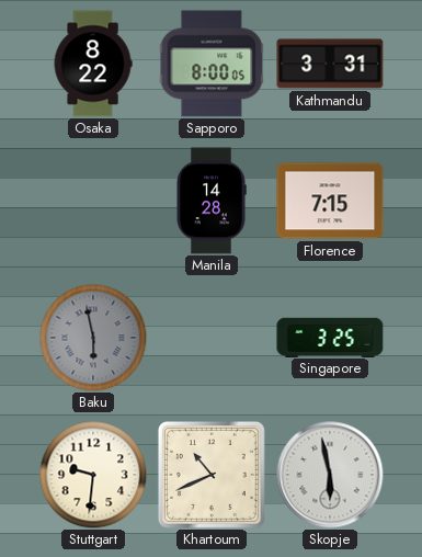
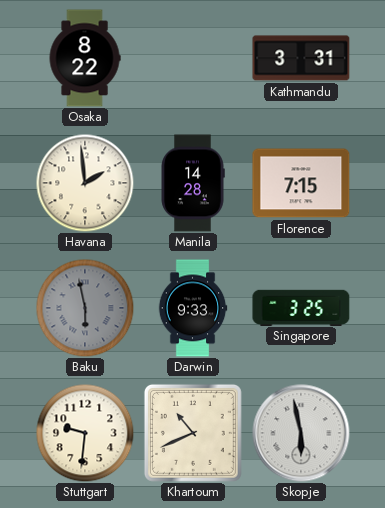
Sapporo: 8:00 -> none (212, 64)
Havana: none -> 1:59 (85, 183)
Darwin: none -> 9:33 (193, 308)
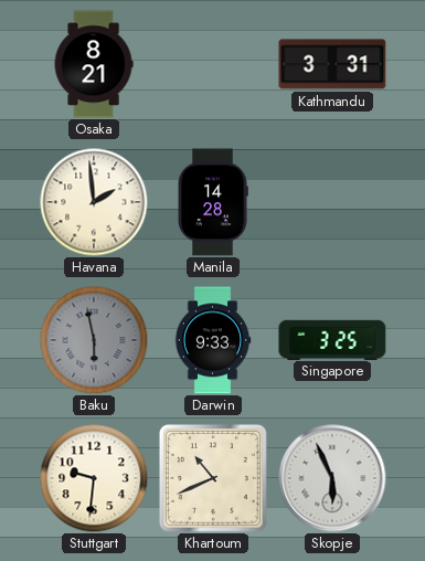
Osaka: 8:22 -> 8:21 (94, 64)
Florence: 7:15 -> none (301, 183)
Skopje: 5:58 -> 5:56 (332, 478)
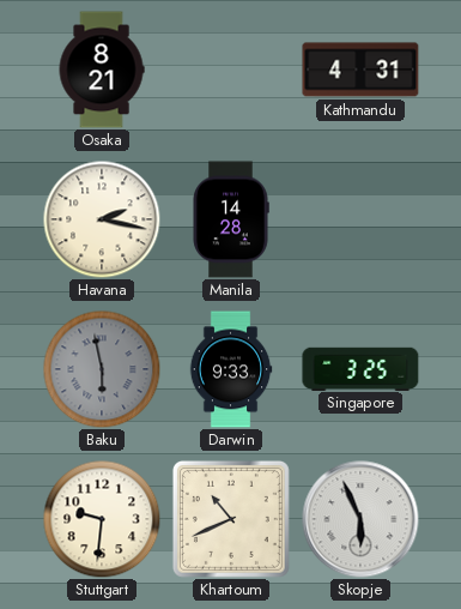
Kathmandu: 3:31 -> 4:31 (360, 70)
Havana: 1:59 -> 2:17 (102, 219)
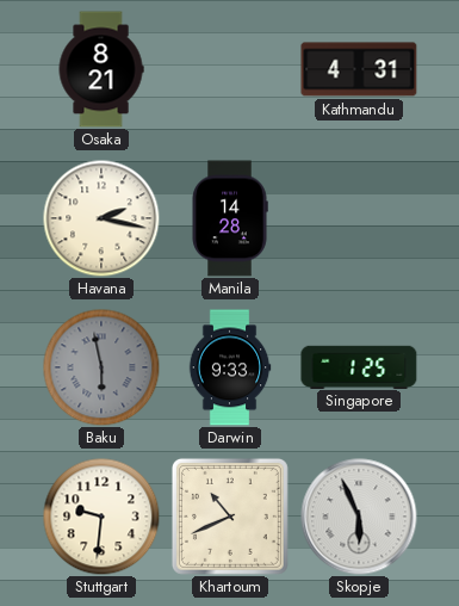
Singapore: 3:25 -> 1:25 (359, 366)
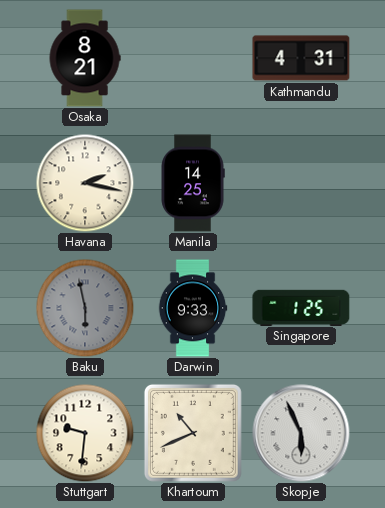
Manila: 14:28 -> 14:25 (193, 183)
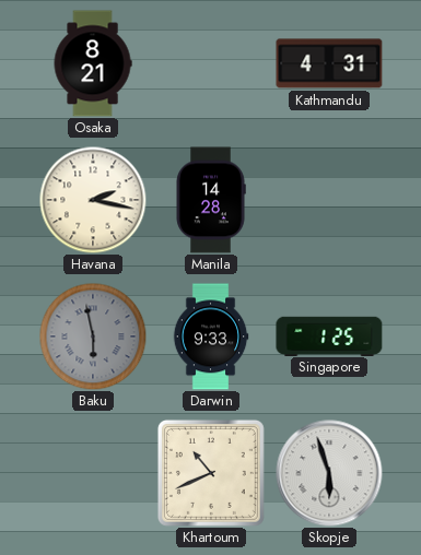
Manila: 14:25 -> 14:28 (211, 200)
Stuttgart: 9:31 -> none (85, 433)
Skopje: 5:56 -> 5:57 (329, 473)
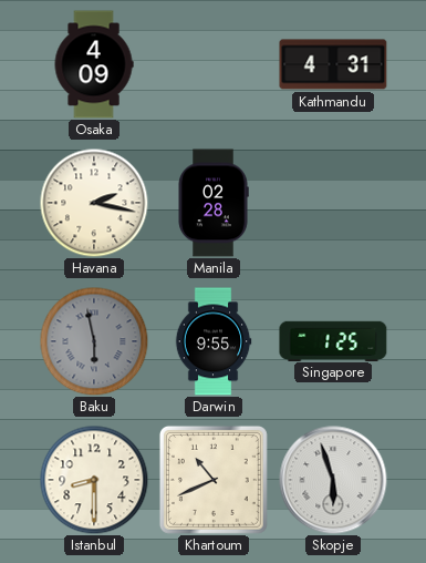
Osaka: 8:21 -> 4:09 (94, 64)
Manila: 14:28 -> 02:28 (214, 203)
Darwin: 9:33 -> 9:55 (214, 341)
Istanbul: none -> 8:30 (94, 480)
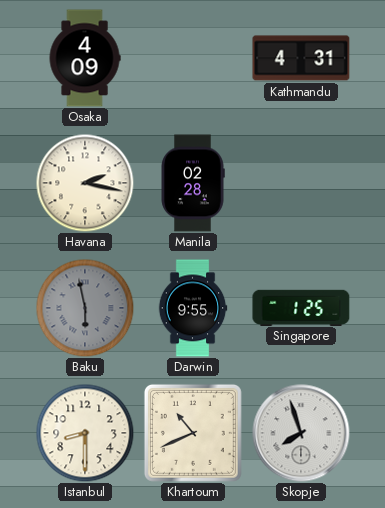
Skopje: 5:57 -> 7:57 (301, 433)
